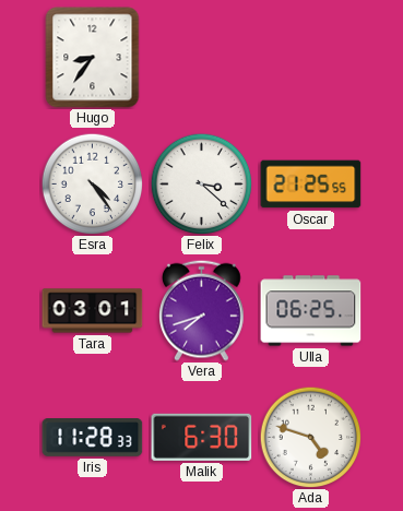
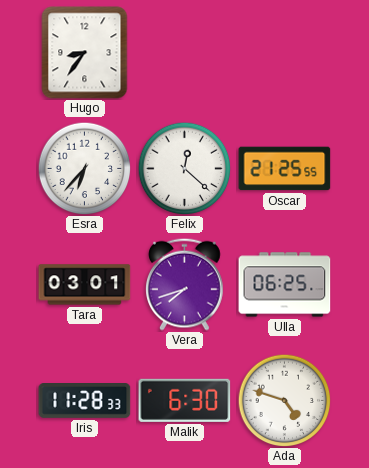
Esra: 4:24 -> 6:37 (84, 168)
Felix: 3:22 -> 12:22 (184, 168)
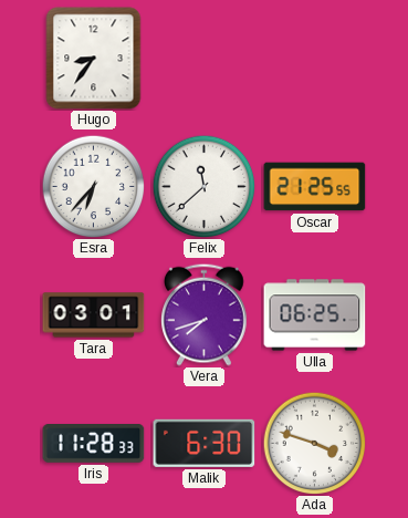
Felix: 12:22 -> 11:38 (203, 186)
Ada: 4:48 -> 3:48 (314, 443)
